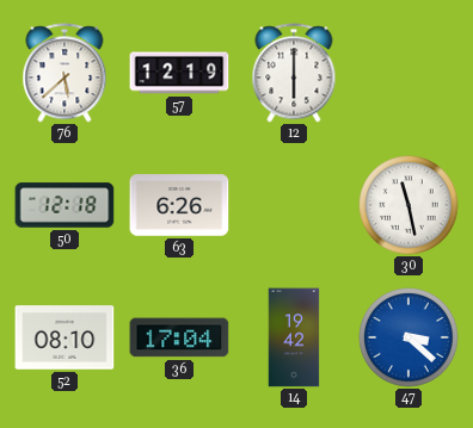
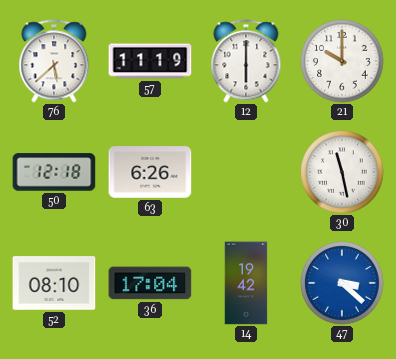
57: 12:19 -> 11:19 (150, 61)
21: none -> 10:00 (342, 61)
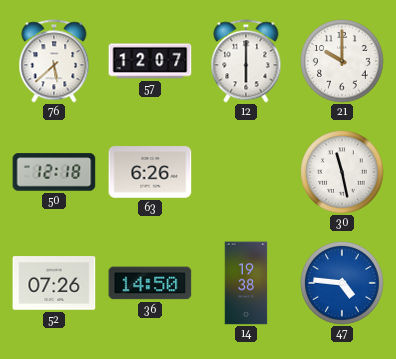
57: 11:19 -> 12:07 (150, 61)
52: 08:10 -> 07:26 (54, 283)
36: 17:04 -> 14:50 (150, 283)
14: 19:42 -> 19:38 (246, 283)
47: 3:22 -> 4:46 (342, 283)
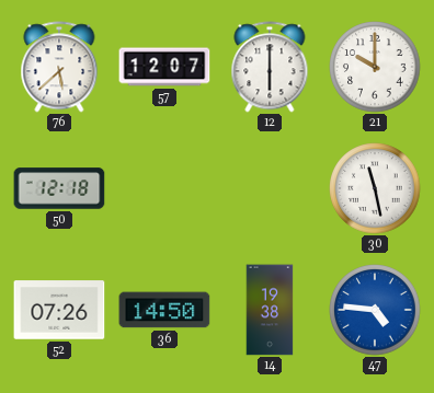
63: 6:26 -> none (150, 172)
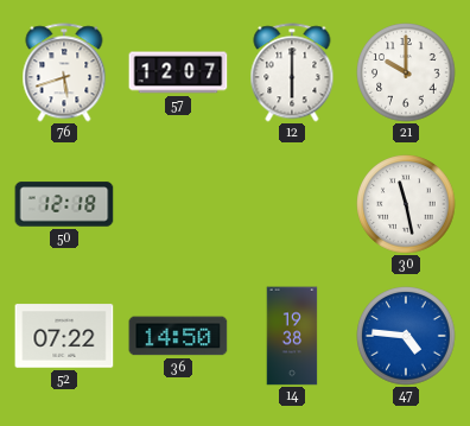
76: 5:38 -> 5:42 (64, 72)
52: 07:26 -> 07:22 (64, 336)
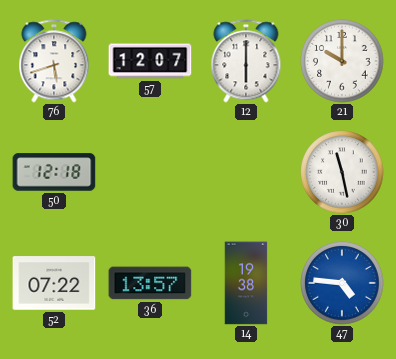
36: 14:50 -> 13:57 (150, 283)
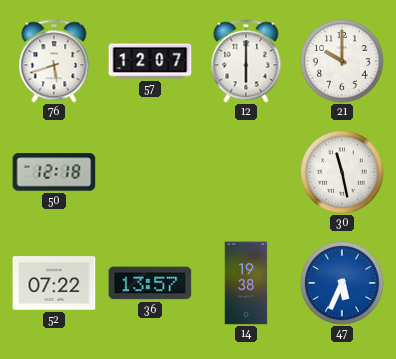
47: 4:46 -> 5:34 (342, 283)
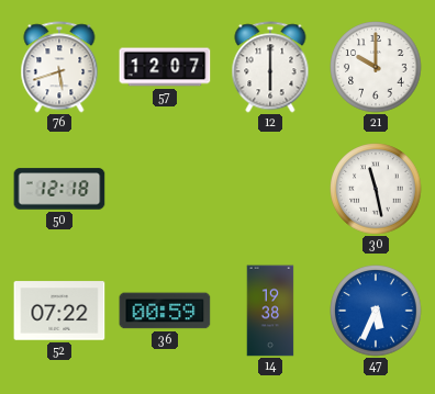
36: 13:57 -> 00:59 (165, 311)
